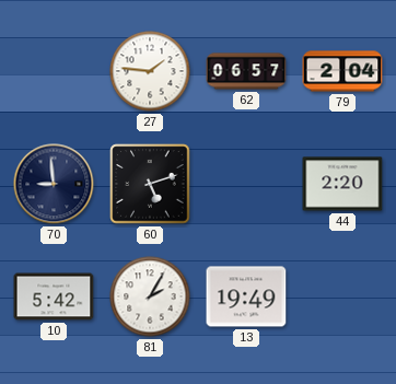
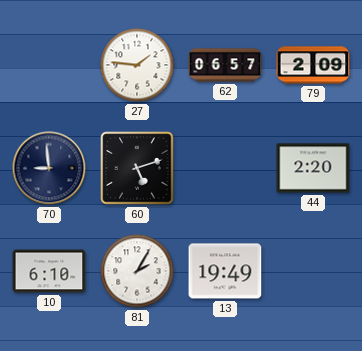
79: 2:04 -> 2:09 (313, 65)
10: 5:42 -> 6:10 (49, 271)
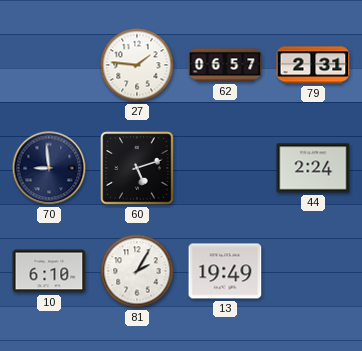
79: 2:09 -> 2:31 (313, 65)
44: 2:20 -> 2:24 (313, 168)
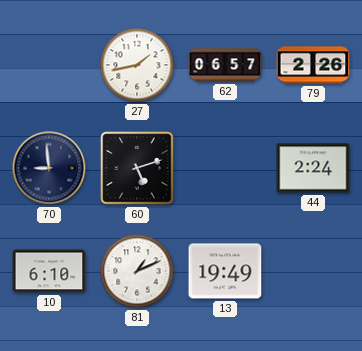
27: 1:46 -> 1:43 (137, 65)
79: 2:31 -> 2:26 (313, 65)
81: 2:05 -> 1:11 (137, 271)
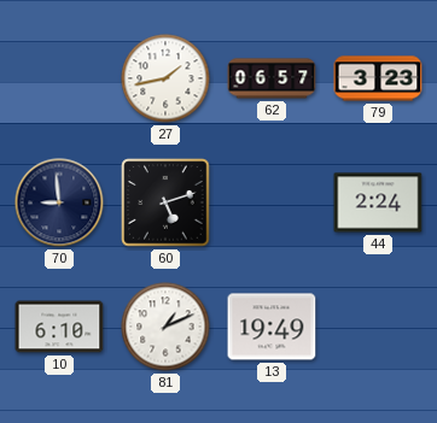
79: 2:26 -> 3:23 (378, 78)
